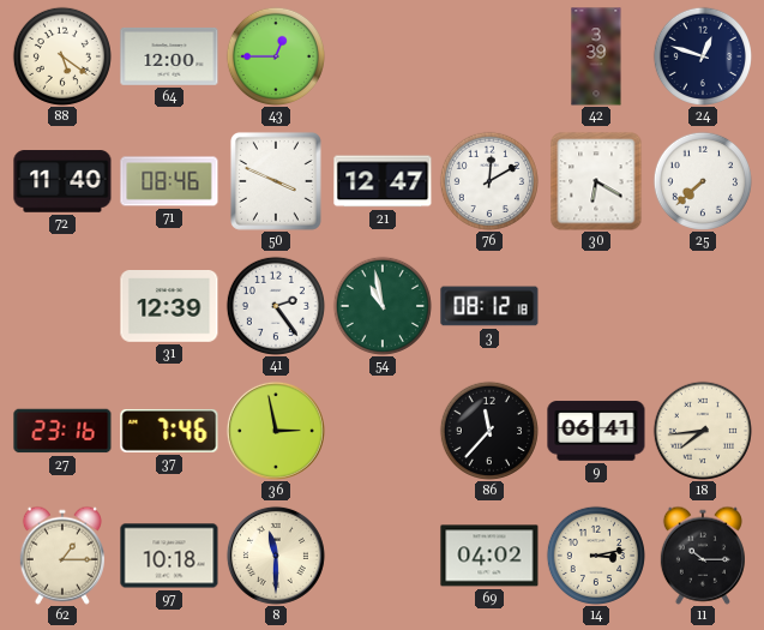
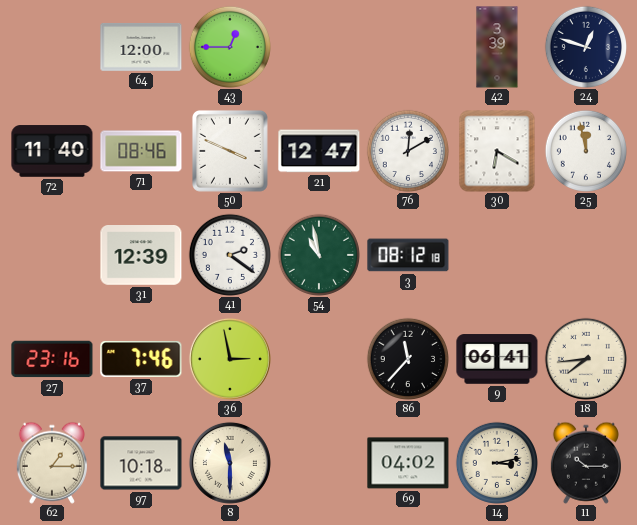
88: 5:21 -> none (62, 56)
25: 7:38 -> 11:58 (586, 151)
41: 2:24 -> 2:21 (230, 255)
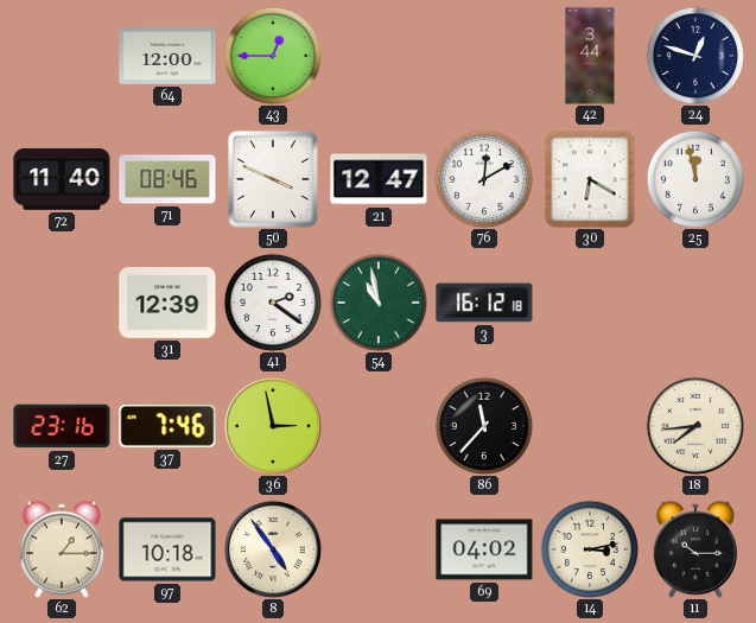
42: 3:39 -> 3:44 (590, 56)
3: 08:12 -> 16:12 (484, 303)
9: 06:41 -> none (497, 359)
8: 11:30 -> 4:54 (273, 549)
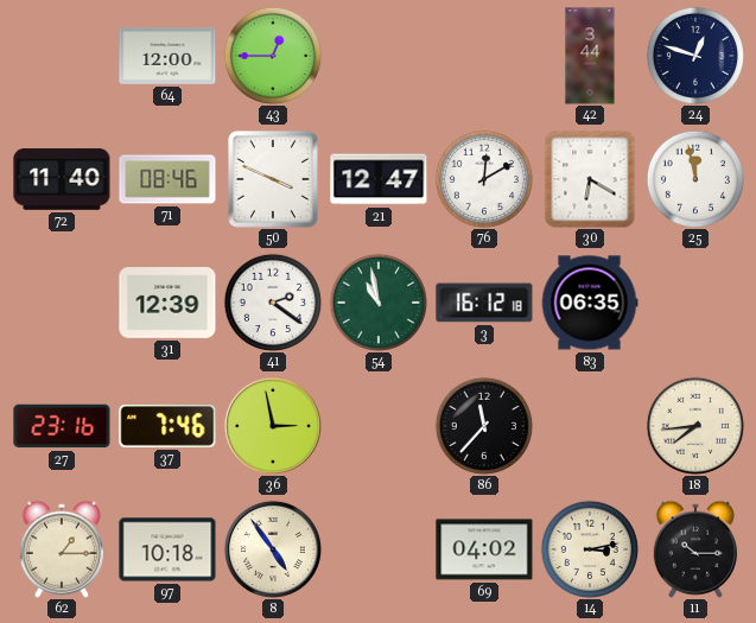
83: none -> 06:35 (590, 303)
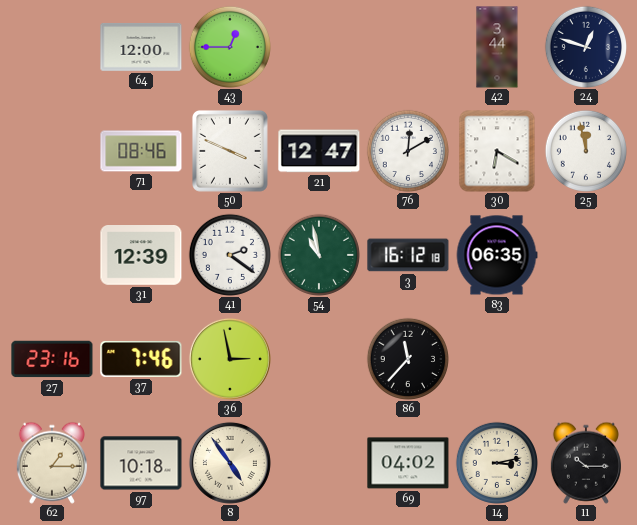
72: 11:40 -> none (62, 179)
18: 7:44 -> none (695, 426)
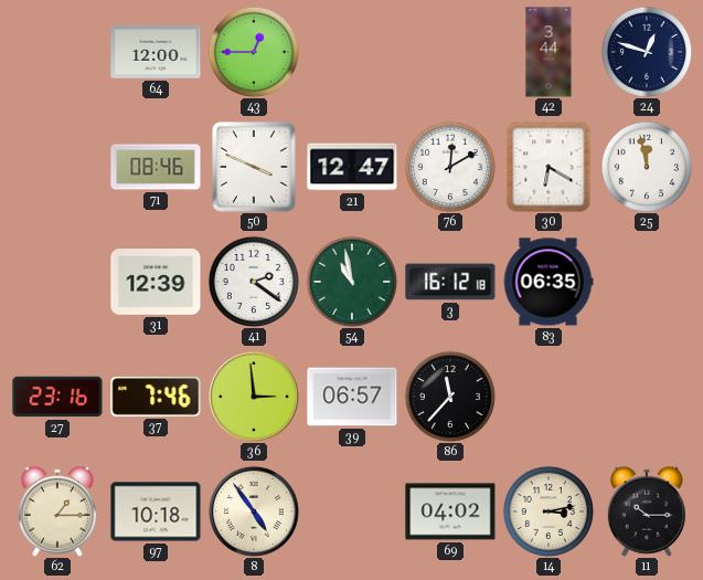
36: 2:58 -> 2:59 (254, 397)
39: none -> 06:57 (352, 397)
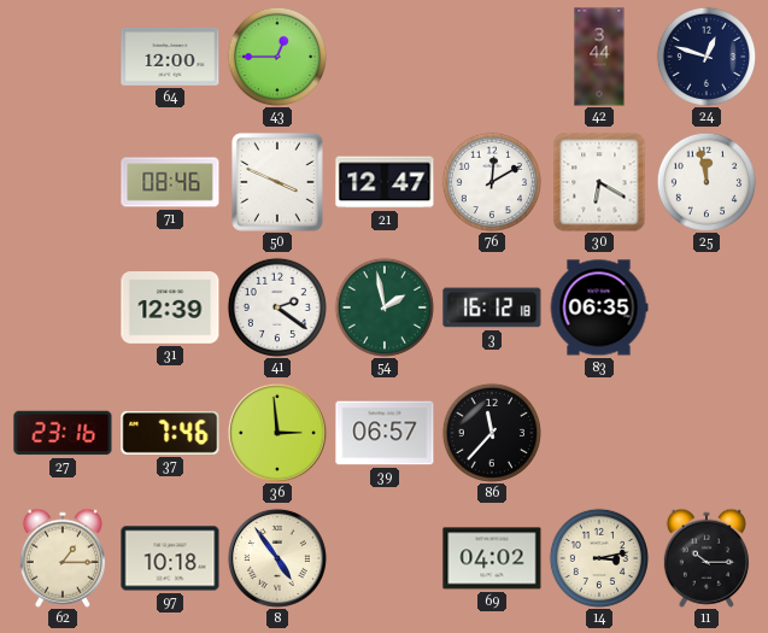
54: 10:58 -> 1:58 (385, 307)
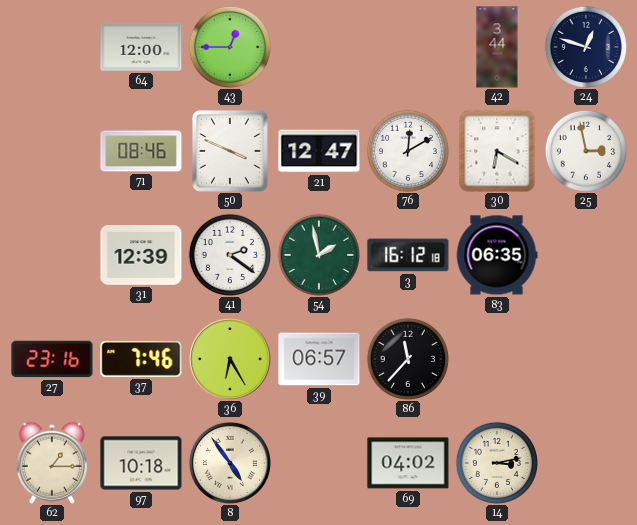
25: 11:58 -> 2:58 (586, 151)
36: 2:59 -> 6:25 (230, 359)
11: 10:15 -> none (707, 558)
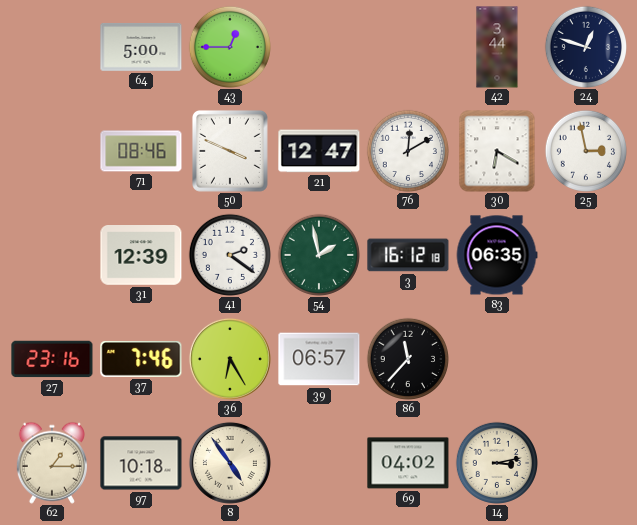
64: 12:00 -> 5:00 (141, 47)
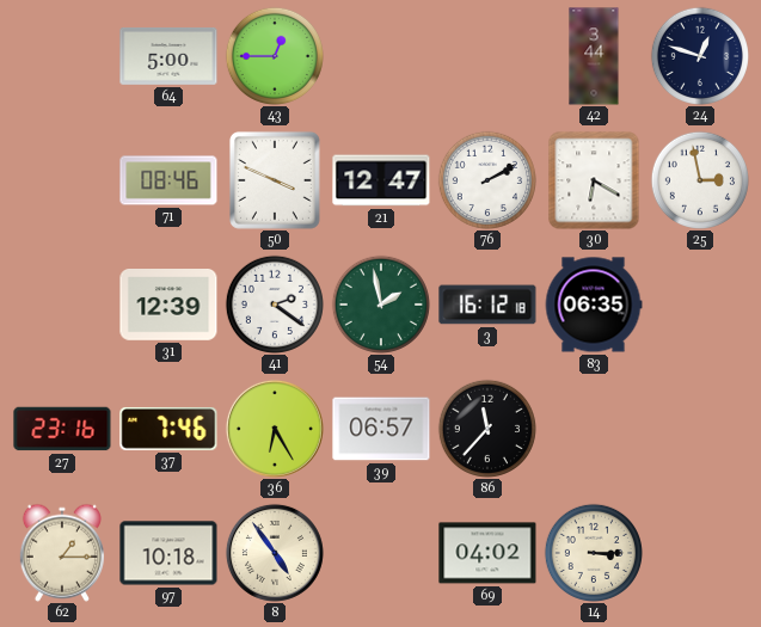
76: 12:10 -> 2:10 (487, 180)
14: 3:13 -> 3:15 (594, 553)
